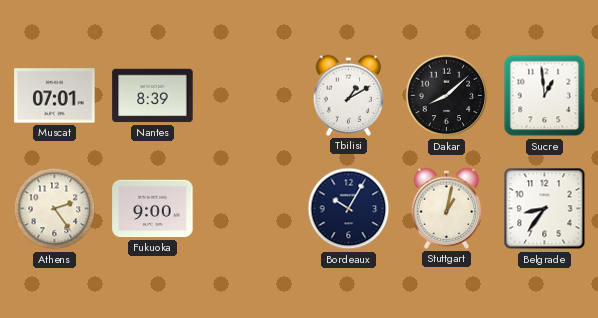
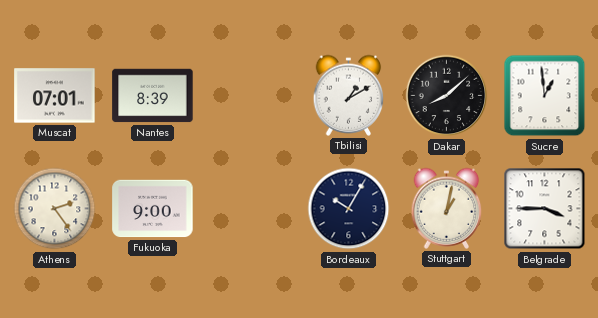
Belgrade: 8:36 -> 3:45 (545, 209)
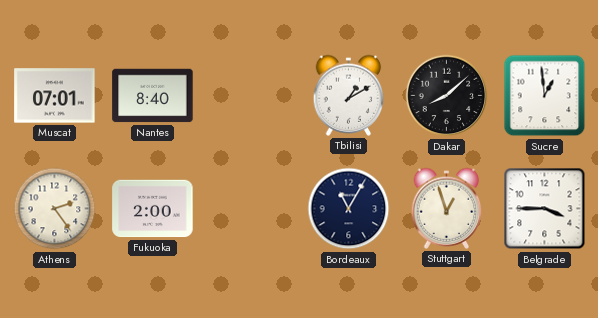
Nantes: 8:39 -> 8:40 (153, 96)
Fukuoka: 9:00 -> 2:00 (153, 209)
Bordeaux: 10:05 -> 11:05 (349, 209)
Stuttgart: 1:02 -> 12:57 (447, 208)
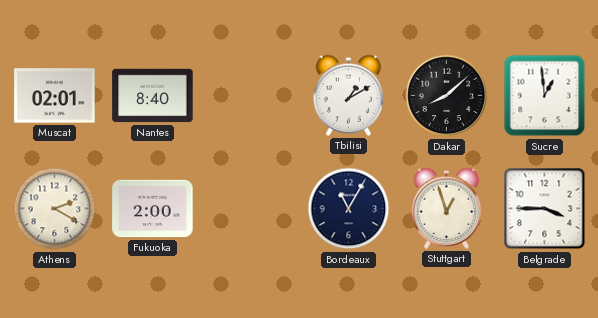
Muscat: 07:01 -> 02:01 (55, 96)
Athens: 2:24 -> 2:20 (55, 209)
